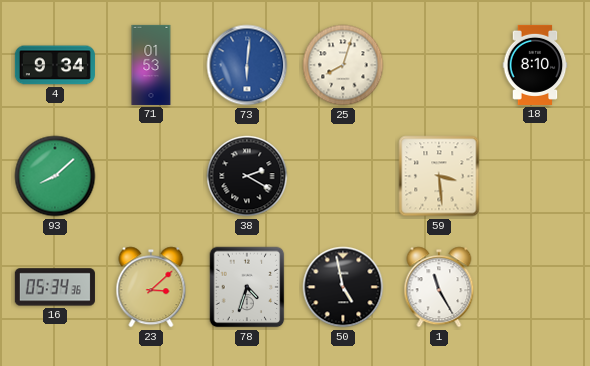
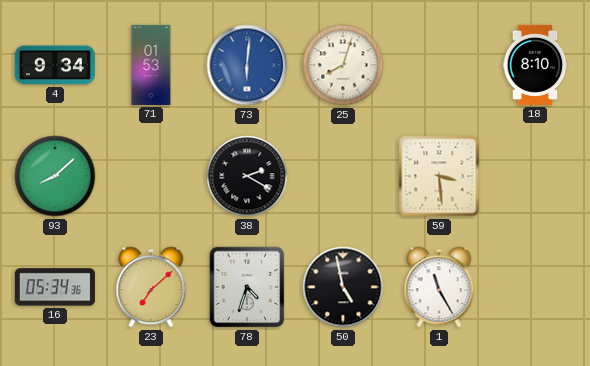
23: 3:08 -> 7:08 (151, 287)
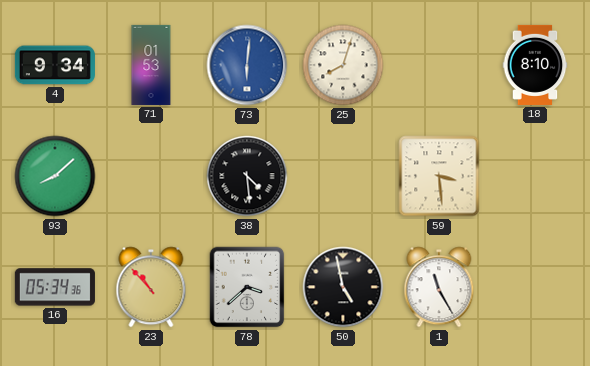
38: 2:20 -> 4:29 (247, 176)
23: 7:08 -> 10:53 (151, 287)
78: 4:33 -> 3:38 (247, 287)
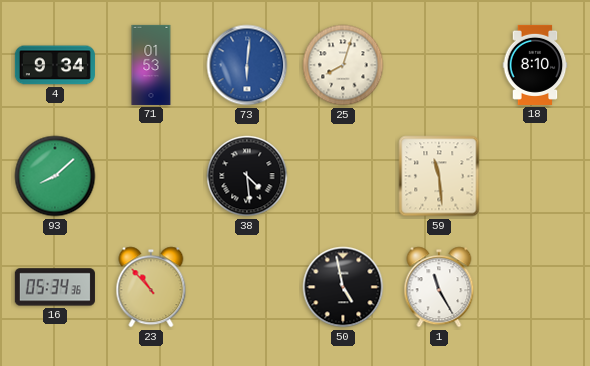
59: 3:29 -> 11:29 (439, 176)
78: 3:38 -> none (247, 287)
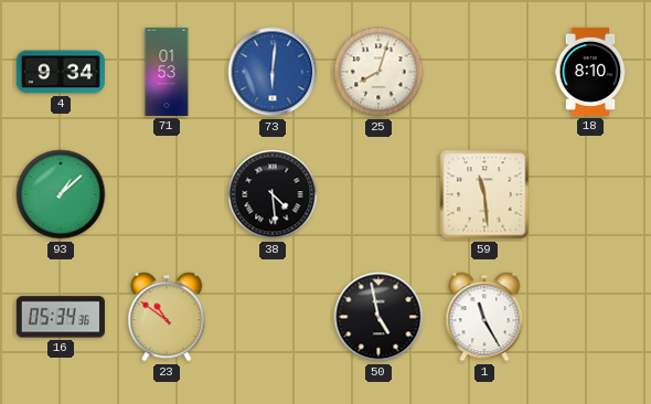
93: 8:08 -> 1:08 (61, 194)
23: 10:53 -> 10:51 (167, 317)
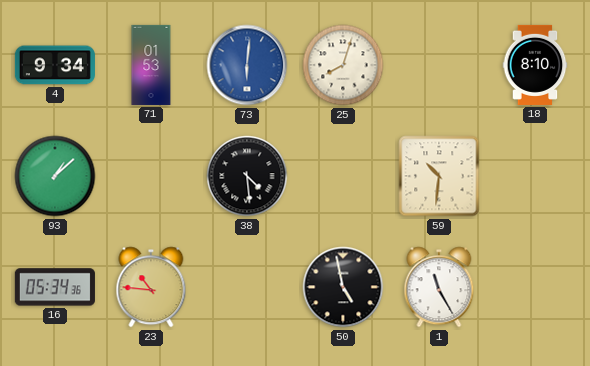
59: 11:29 -> 10:31 (439, 176)
23: 10:51 -> 10:46 (151, 287)
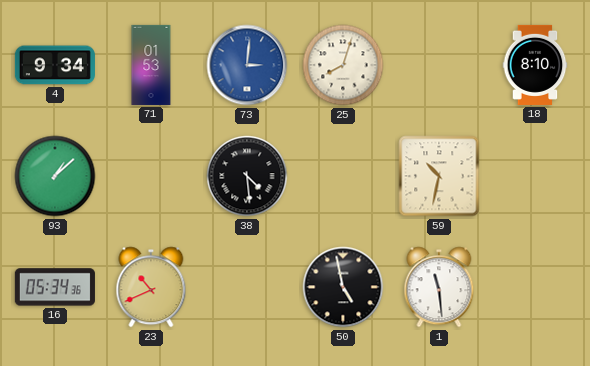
73: 6:01 -> 3:01 (247, 65)
59: 10:31 -> 10:32 (439, 176)
23: 10:46 -> 10:41 (151, 287)
1: 11:25 -> 11:29 (439, 287)
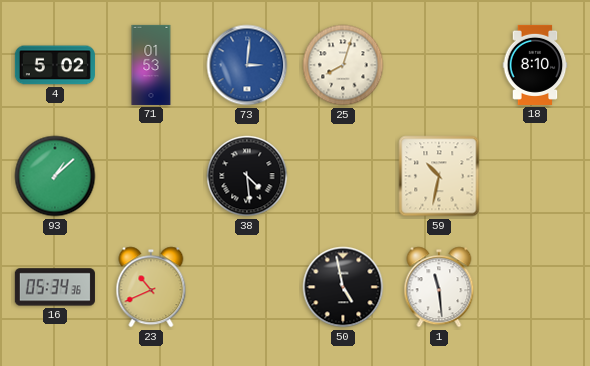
4: 9:34 -> 5:02 (55, 65)
